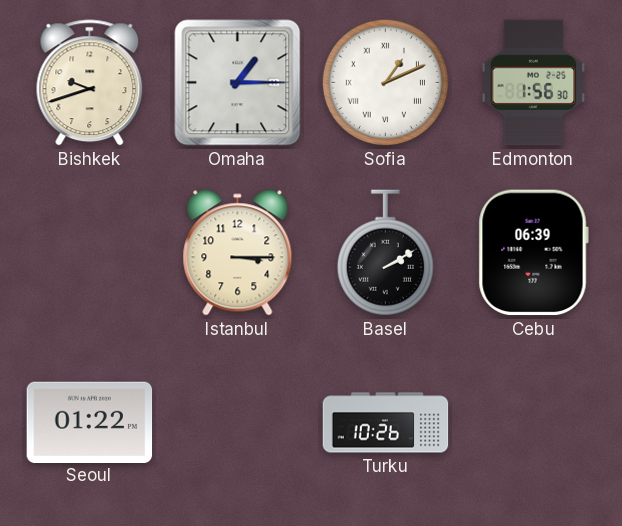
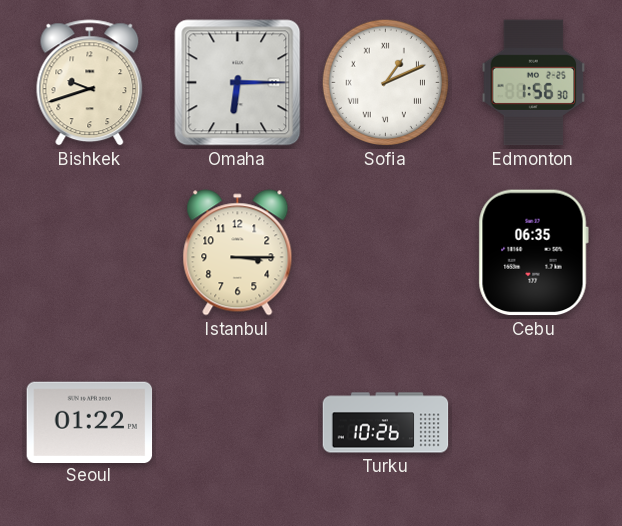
Omaha: 1:15 -> 6:15 (238, 83)
Basel: 2:10 -> none (385, 253)
Cebu: 06:39 -> 06:35 (533, 253)
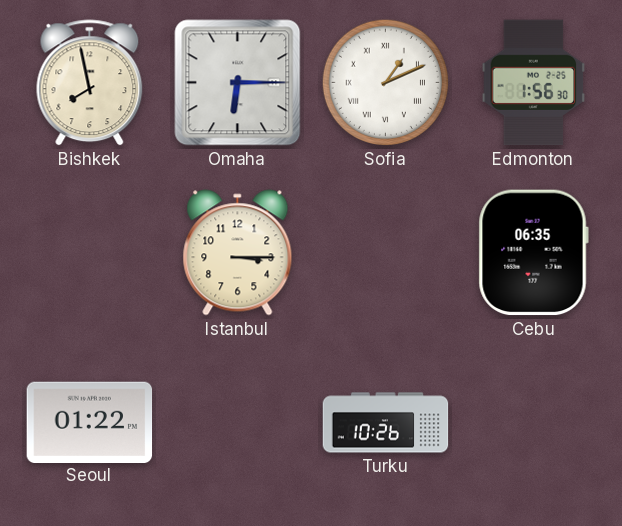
Bishkek: 9:42 -> 7:58 (90, 83)
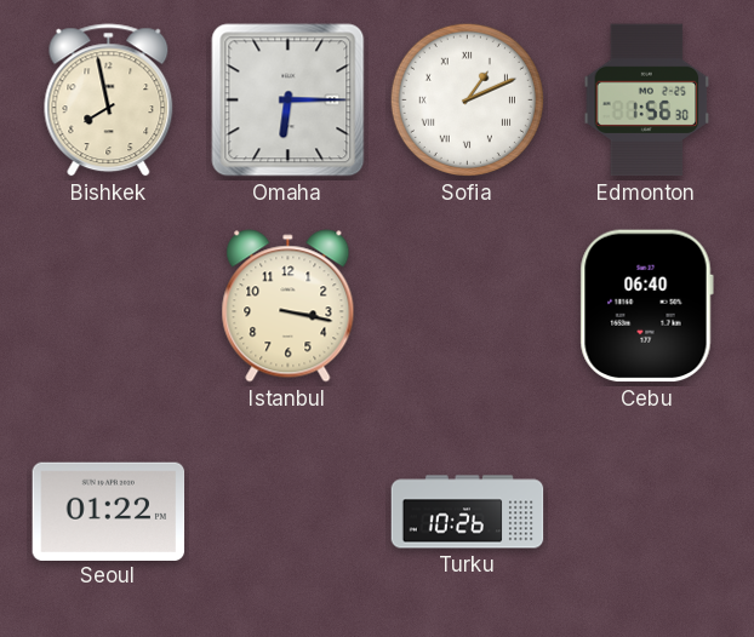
Istanbul: 3:15 -> 3:17 (289, 306)
Cebu: 06:35 -> 06:40 (646, 306)
